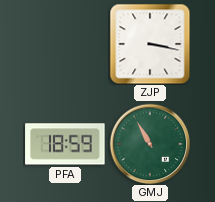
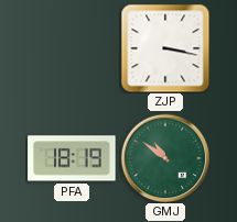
PFA: 18:59 -> 18:19 (72, 158)
GMJ: 10:55 -> 10:51 (165, 158)
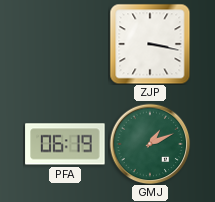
PFA: 18:19 -> 06:19 (65, 144)
GMJ: 10:51 -> 1:11 (150, 144)
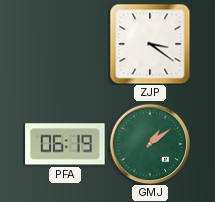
ZJP: 3:17 -> 3:21 (150, 44)
GMJ: 1:11 -> 1:09 (150, 144)
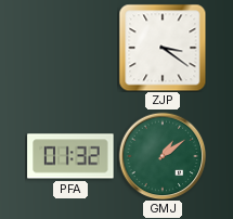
PFA: 06:19 -> 01:32 (70, 156)
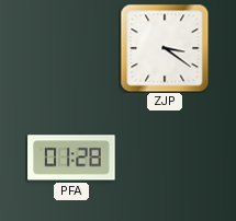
PFA: 01:32 -> 01:28 (71, 158)
GMJ: 1:09 -> none (163, 156)
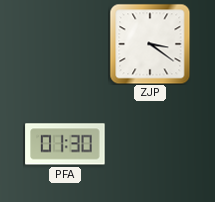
PFA: 01:28 -> 01:30 (65, 144)
